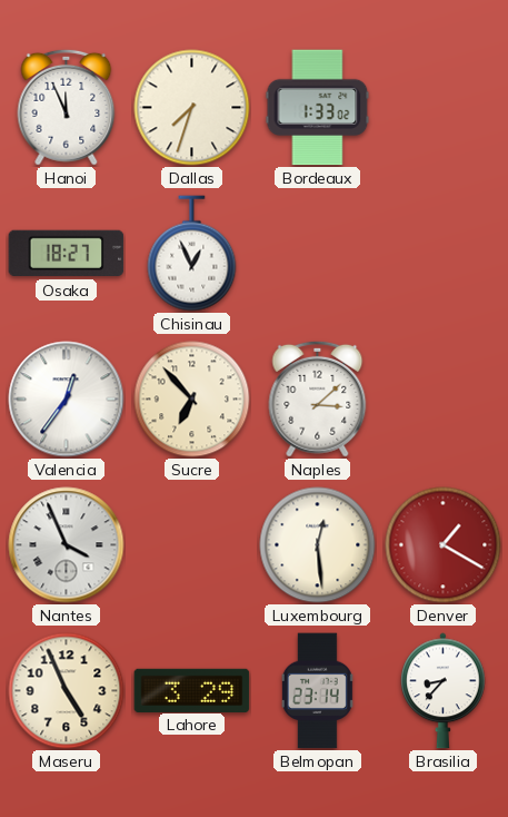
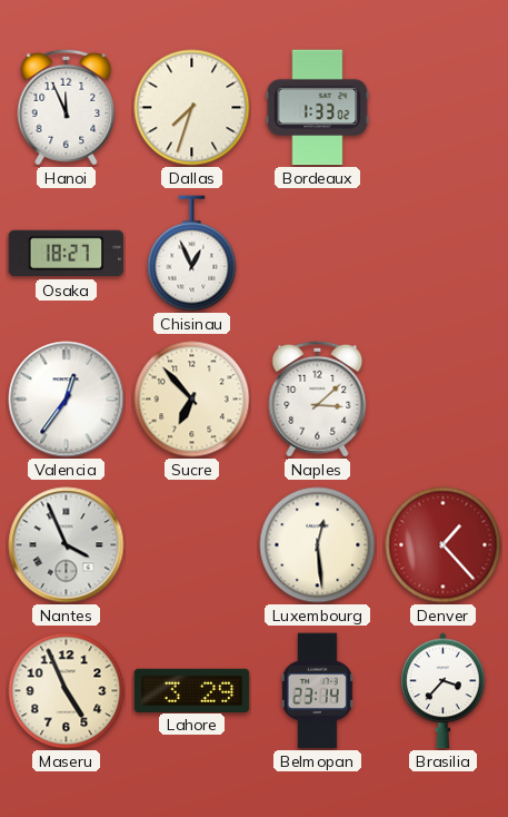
Denver: 1:20 -> 1:23 (444, 545)
Brasilia: 8:37 -> 3:37 (444, 691)
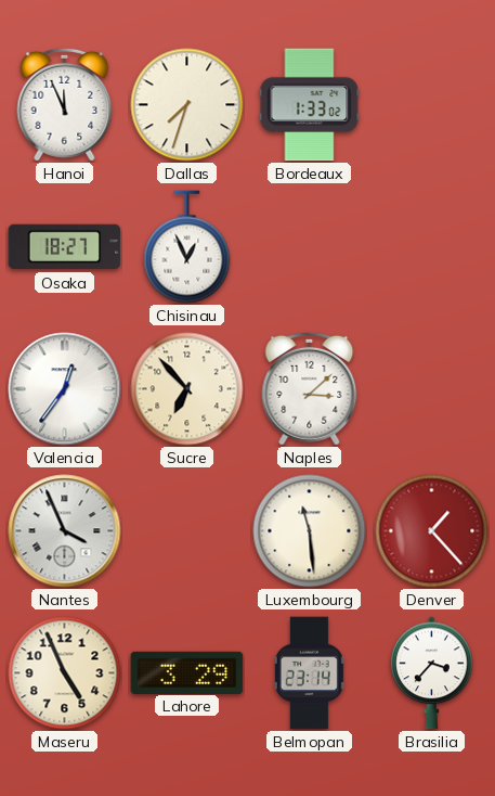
Luxembourg: 12:29 -> 11:29 (310, 531)
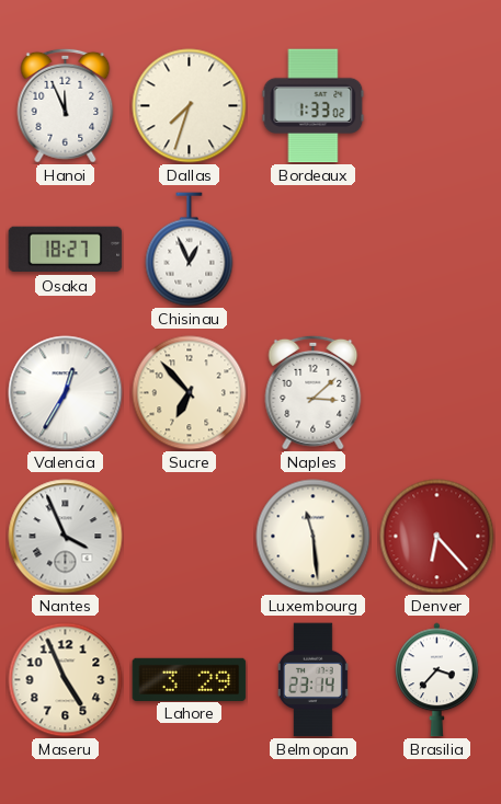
Valencia: 12:36 -> 12:35 (66, 393)
Denver: 1:23 -> 6:23 (437, 537)
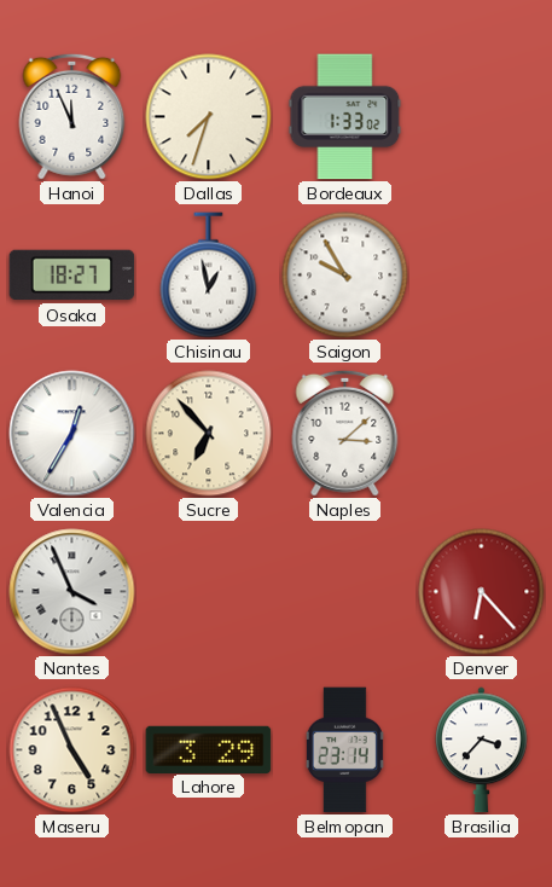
Chisinau: 12:56 -> 12:58 (209, 276)
Saigon: none -> 9:55 (345, 276)
Luxembourg: 11:29 -> none (314, 537)
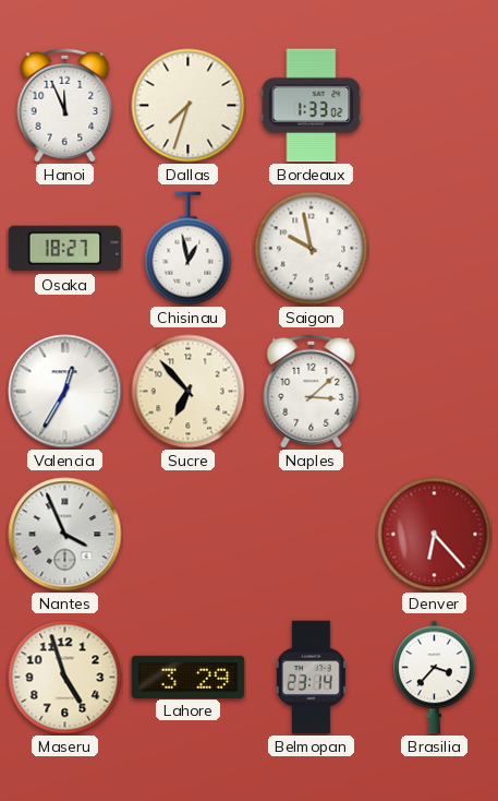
Saigon: 9:55 -> 9:58 (312, 249)
Maseru: 4:56 -> 4:57 (65, 678)
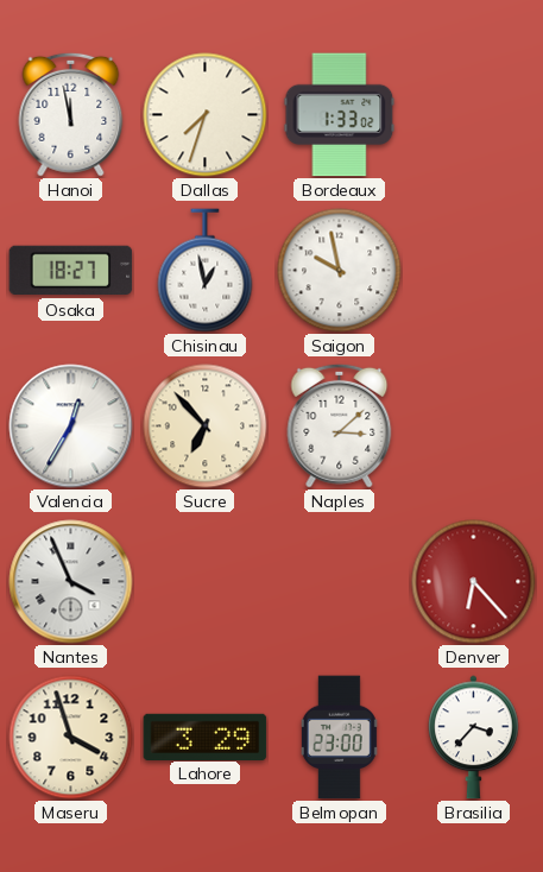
Hanoi: 11:56 -> 11:58 (71, 114)
Maseru: 4:57 -> 3:57 (71, 738)
Belmopan: 23:14 -> 23:00 (339, 738)
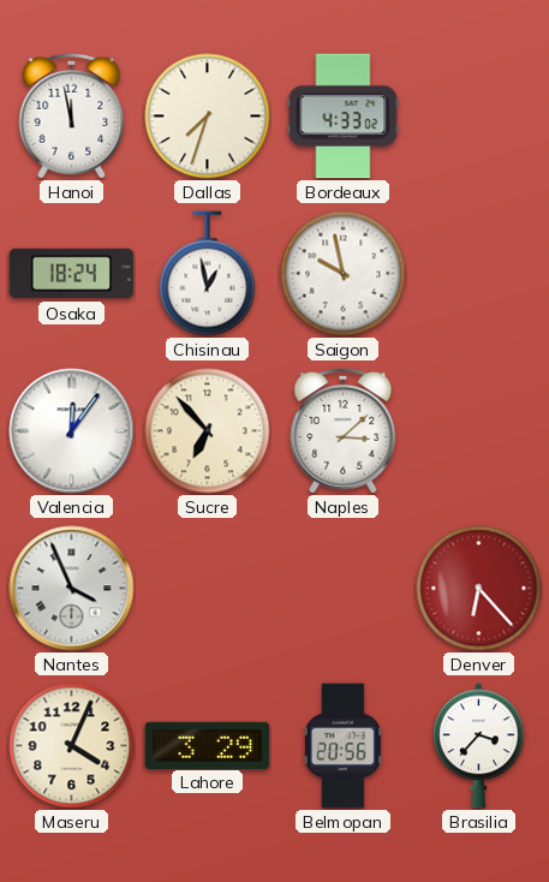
Bordeaux: 1:33 -> 4:33 (344, 117)
Osaka: 18:27 -> 18:24 (72, 274)
Valencia: 12:35 -> 12:06 (72, 431)
Maseru: 3:57 -> 4:04 (72, 746)
Belmopan: 23:00 -> 20:56 (342, 746)
